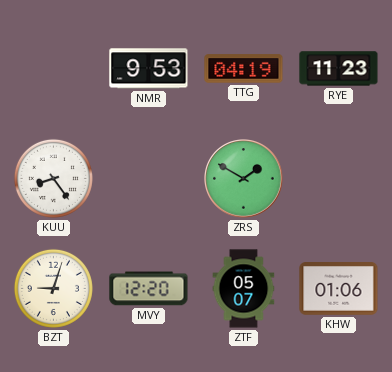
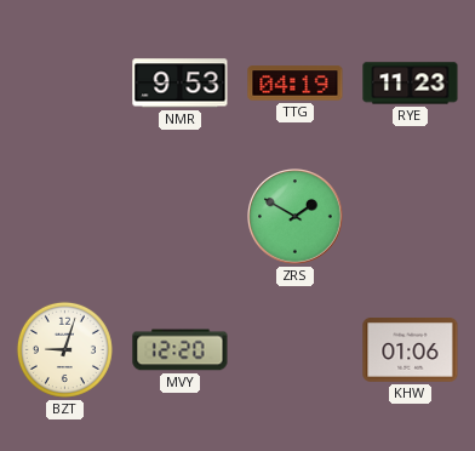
KUU: 8:24 -> none (53, 178)
ZTF: 05:07 -> none (244, 289)
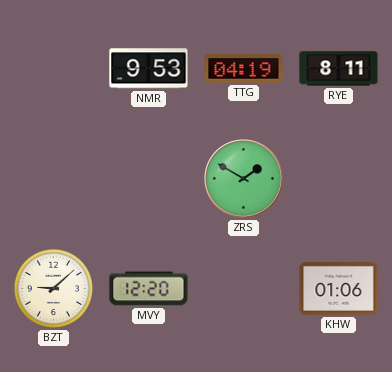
RYE: 11:23 -> 8:11 (339, 69)
BZT: 9:03 -> 9:08 (53, 288)
